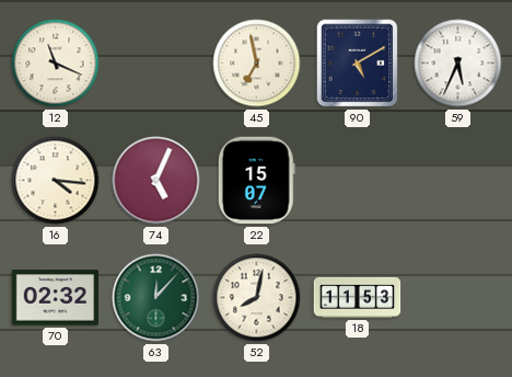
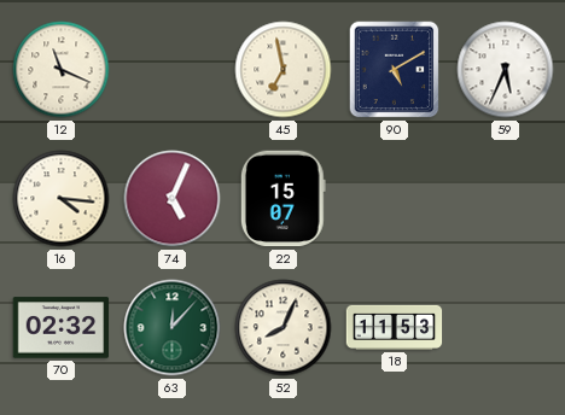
52: 8:02 -> 8:04 (284, 328)
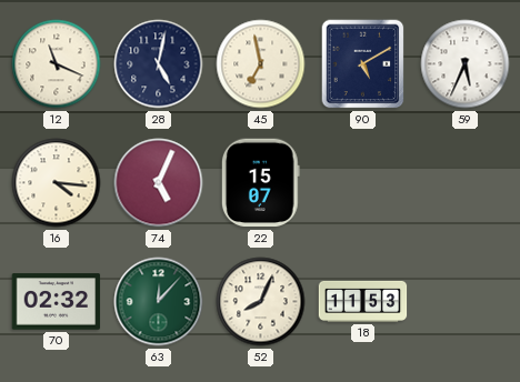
28: none -> 5:02 (159, 64)
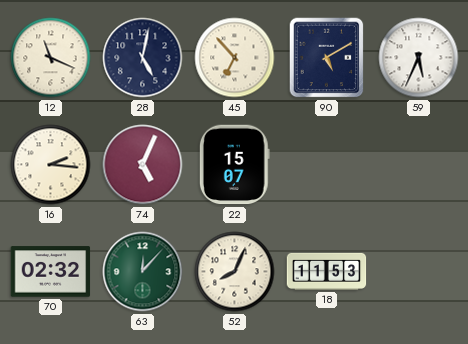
45: 6:58 -> 6:53 (235, 58)
16: 4:16 -> 2:16 (51, 165)
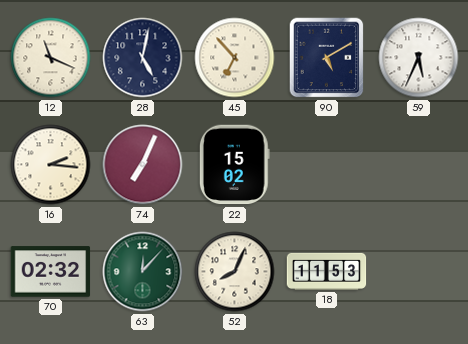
74: 5:04 -> 7:04 (143, 165)
22: 15:07 -> 15:02 (234, 165)
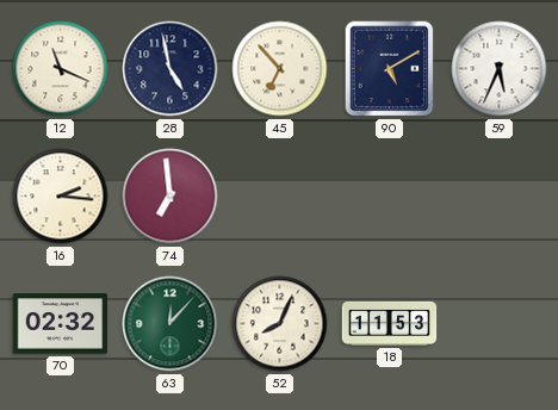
28: 5:02 -> 4:58 (170, 69)
74: 7:04 -> 6:59 (170, 197)
22: 15:02 -> none (234, 165)
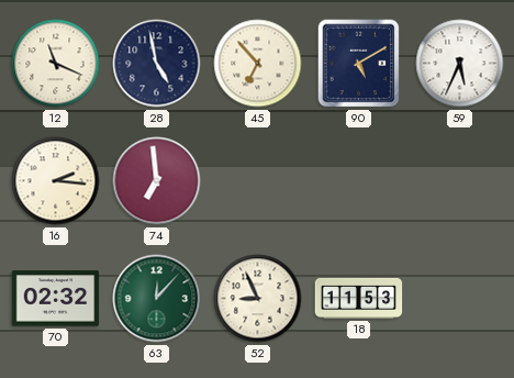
52: 8:04 -> 8:56 (258, 299)
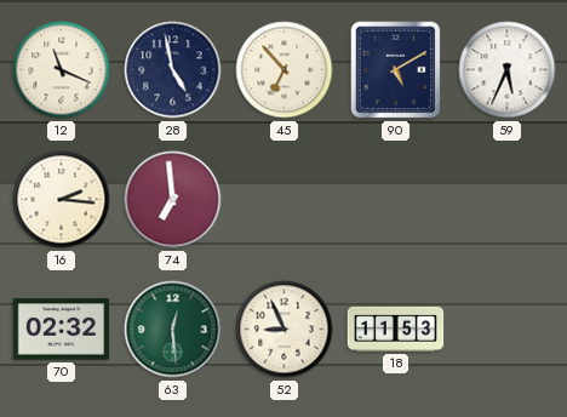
63: 12:07 -> 12:29 (173, 330)
